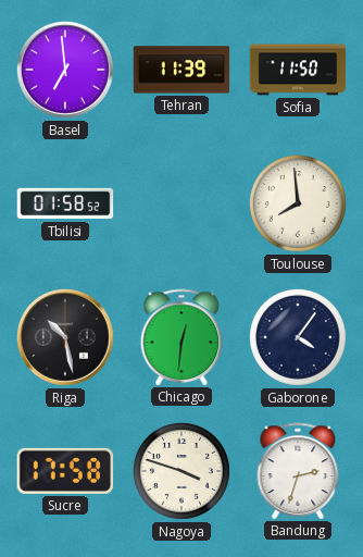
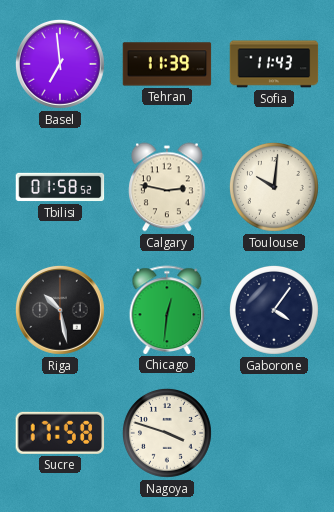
Sofia: 11:50 -> 11:43 (274, 64)
Calgary: none -> 2:47 (168, 187)
Toulouse: 7:59 -> 10:01 (274, 187)
Bandung: 2:33 -> none (298, 471)
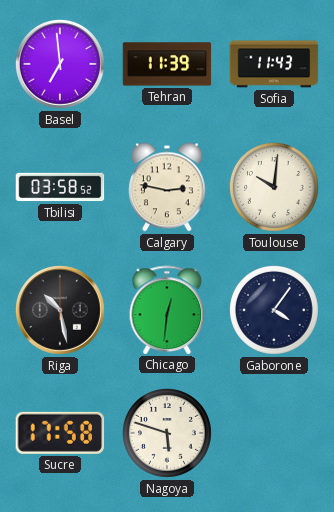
Tbilisi: 01:58 -> 03:58 (60, 187)
Nagoya: 3:48 -> 5:48 (167, 433)
